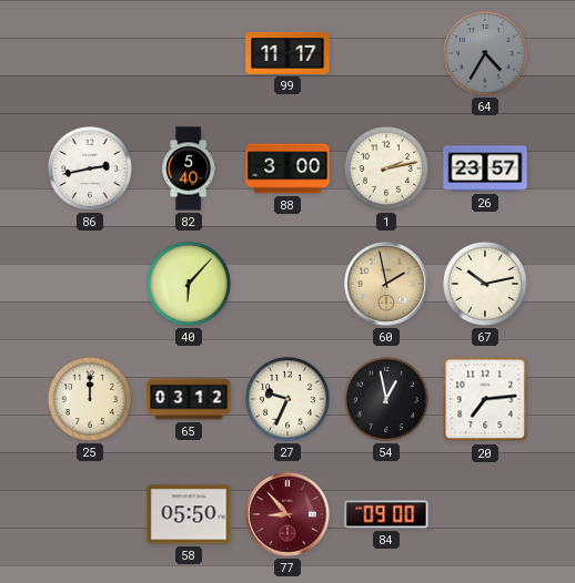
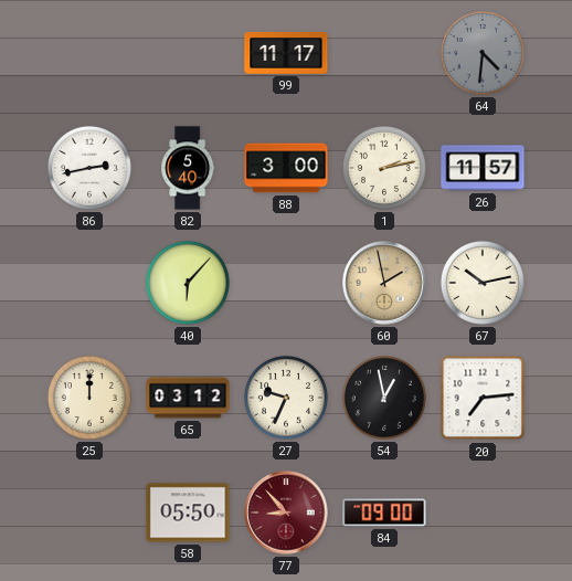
64: 4:35 -> 4:31 (483, 53)
26: 23:57 -> 11:57 (483, 168)
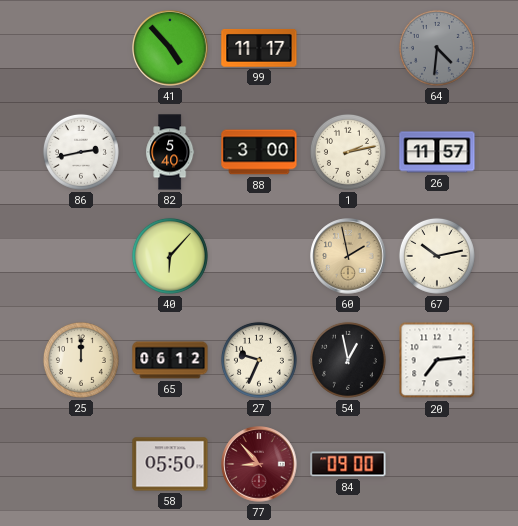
41: none -> 4:53 (170, 48)
65: 03:12 -> 06:12 (170, 360)
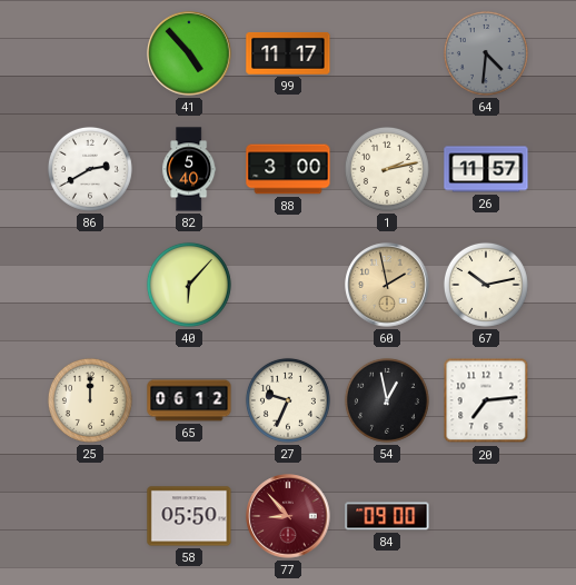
86: 2:43 -> 2:40 (90, 169)
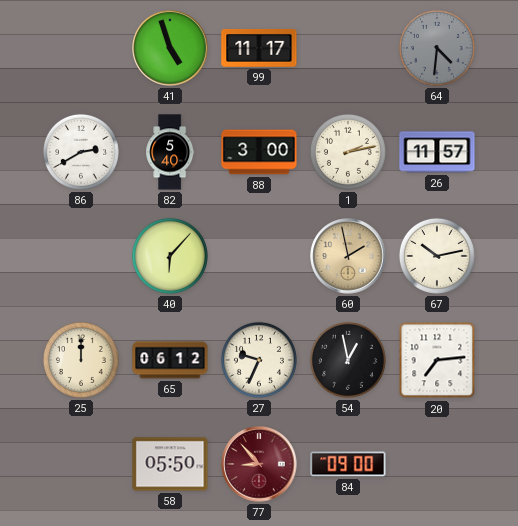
41: 4:53 -> 4:57 (170, 48)
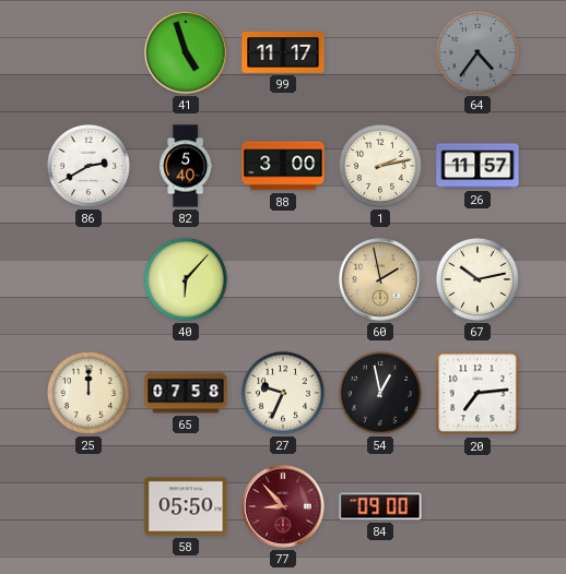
64: 4:31 -> 4:36 (477, 52)
65: 06:12 -> 07:58 (186, 393)
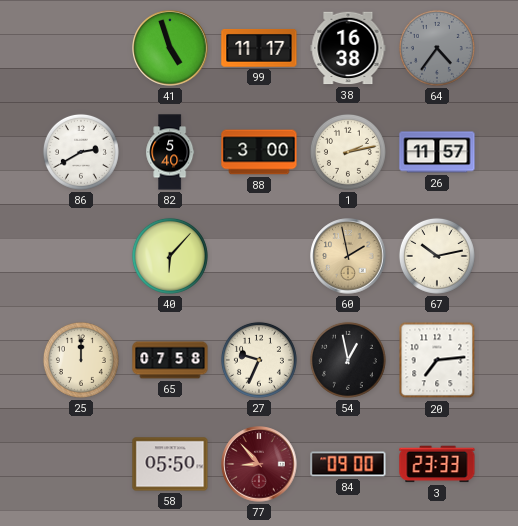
38: none -> 16:38 (348, 48)
3: none -> 23:33 (437, 464)
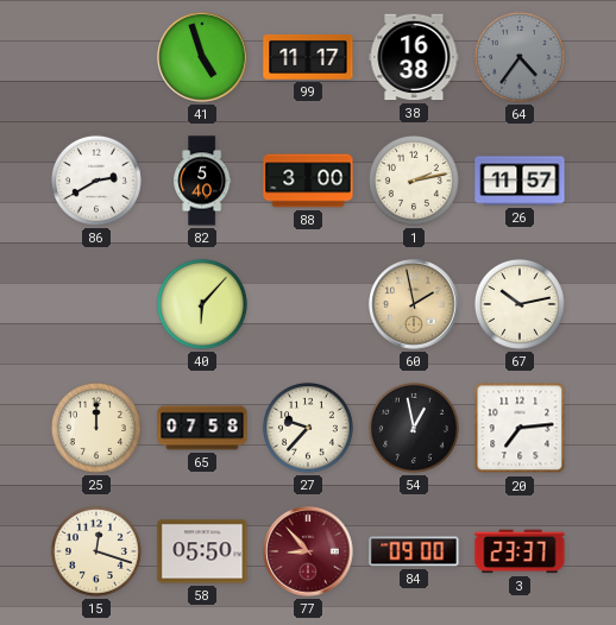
27: 9:34 -> 9:37 (308, 428)
15: none -> 12:18 (96, 551)
3: 23:33 -> 23:37 (520, 551)
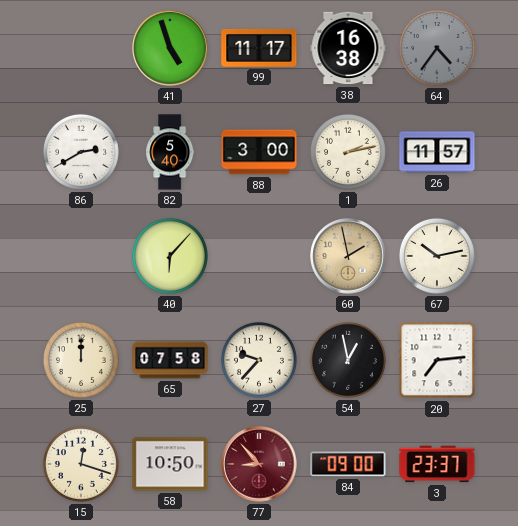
58: 05:50 -> 10:50 (170, 464)
